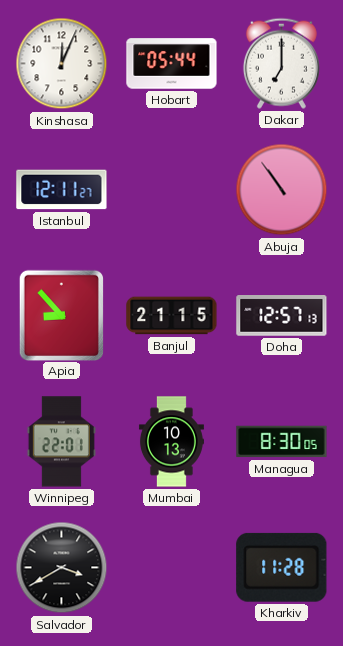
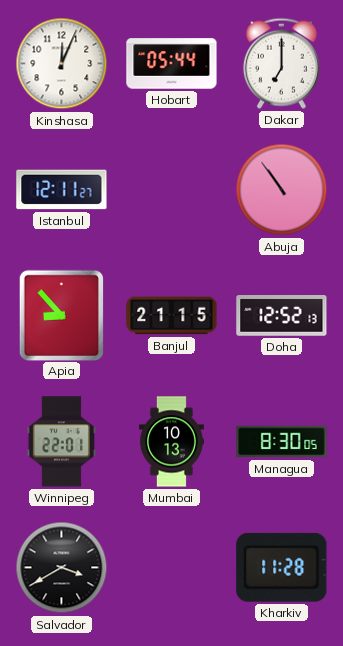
Doha: 12:57 -> 12:52 (282, 316)
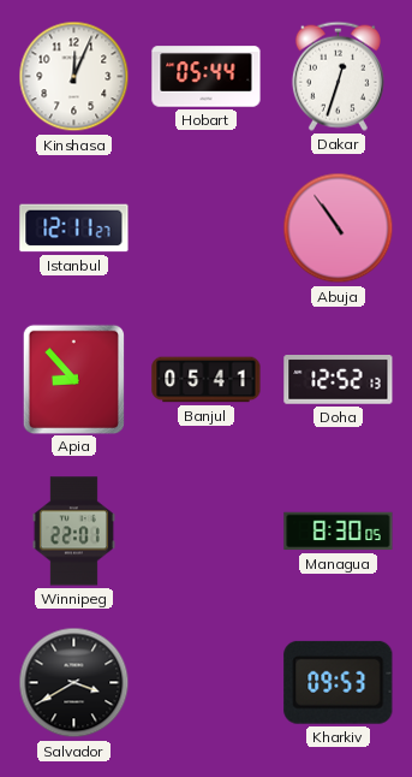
Dakar: 7:00 -> 12:33 (338, 76)
Banjul: 21:15 -> 05:41 (207, 380)
Mumbai: 10:13 -> none (171, 442)
Kharkiv: 11:28 -> 09:53 (339, 682)
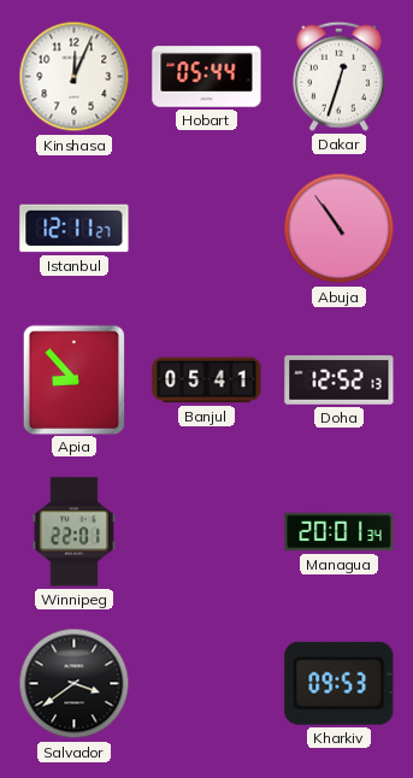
Managua: 8:30 -> 20:01 (340, 532)
Salvador: 3:40 -> 3:39 (75, 684)
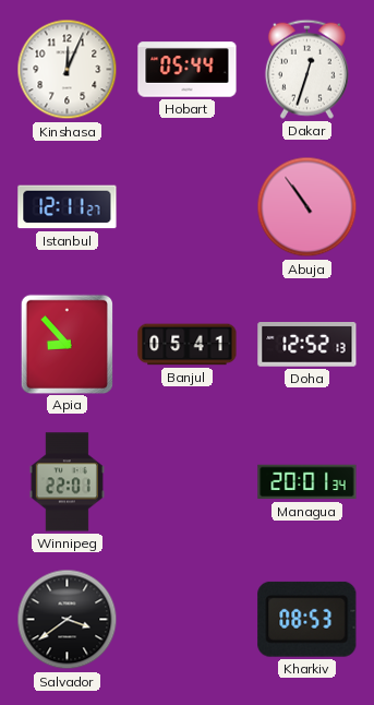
Kharkiv: 09:53 -> 08:53 (307, 619)
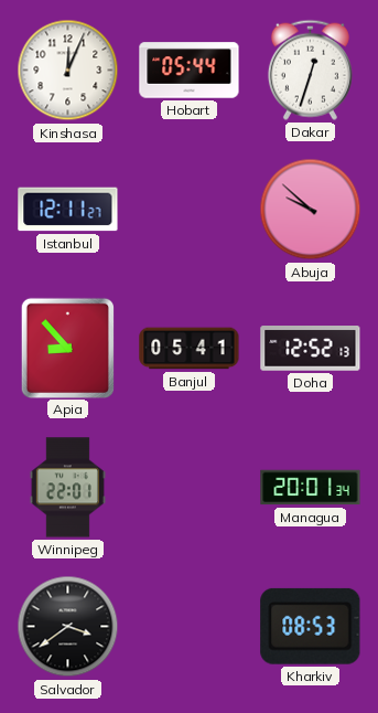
Abuja: 10:54 -> 9:52 (311, 210)
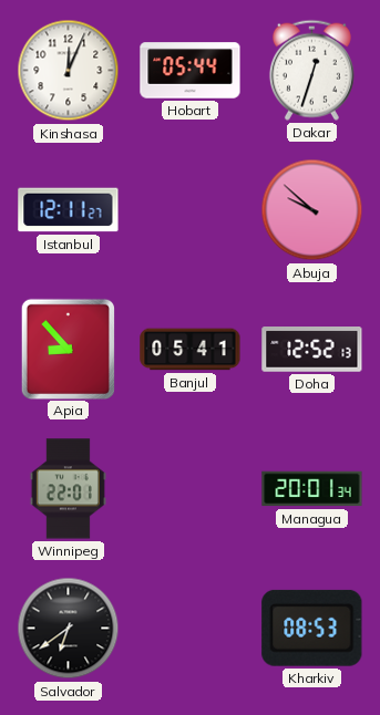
Salvador: 3:39 -> 6:39 (69, 629)
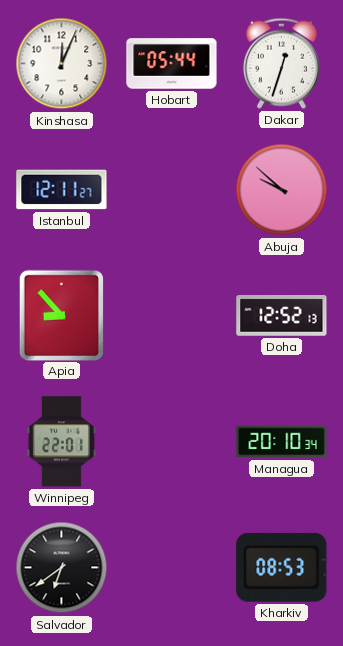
Banjul: 05:41 -> none (191, 350)
Managua: 20:01 -> 20:10 (282, 442)
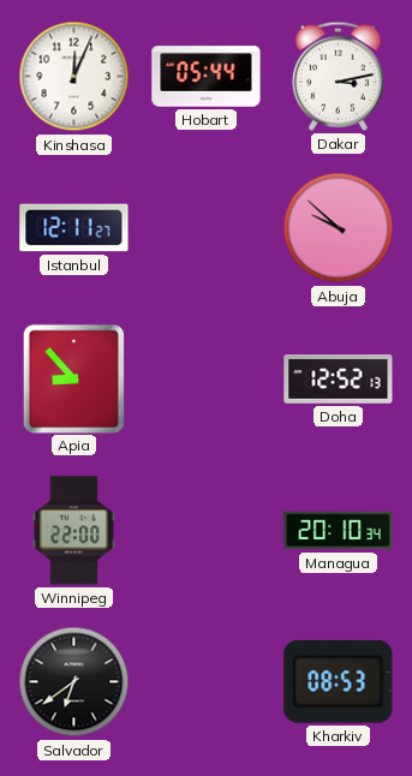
Dakar: 12:33 -> 3:13 (338, 76)
Winnipeg: 22:01 -> 22:00 (73, 531)
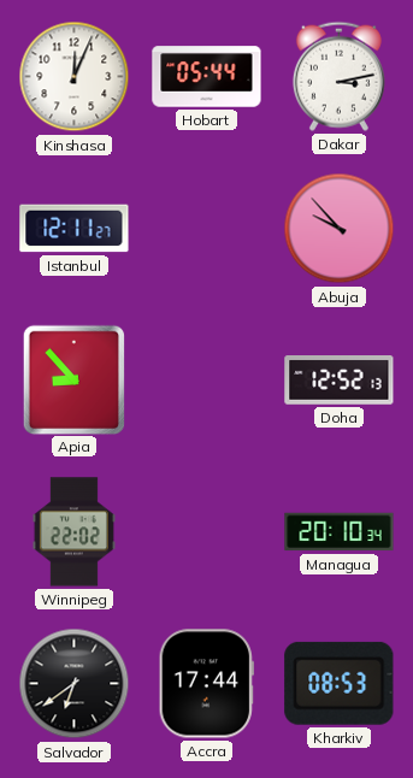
Abuja: 9:52 -> 9:53 (340, 229)
Winnipeg: 22:00 -> 22:02 (73, 532)
Accra: none -> 17:44 (206, 684)
